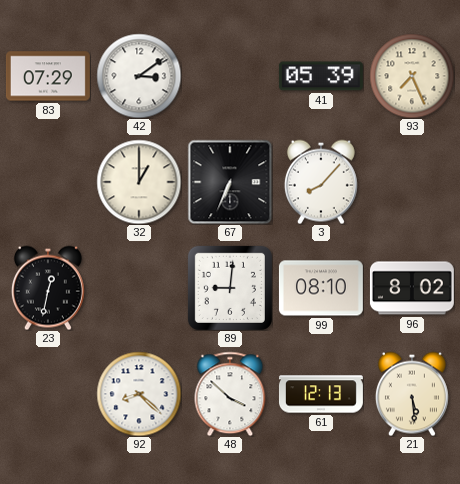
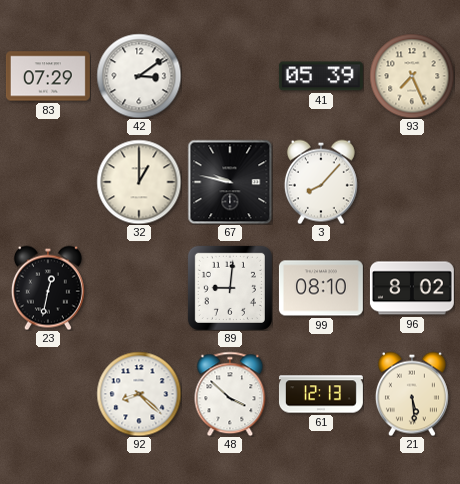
67: 6:34 -> 9:47 (230, 182)
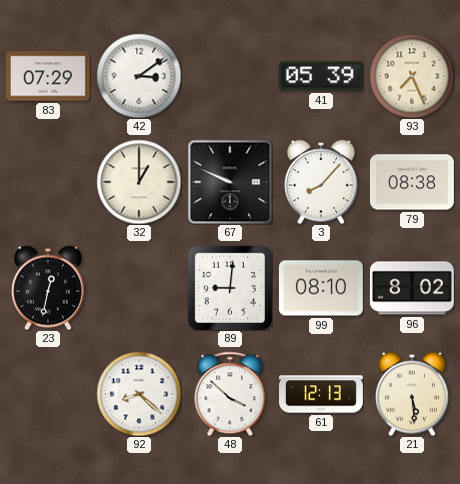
67: 9:47 -> 9:49 (230, 182)
79: none -> 08:38 (412, 182)
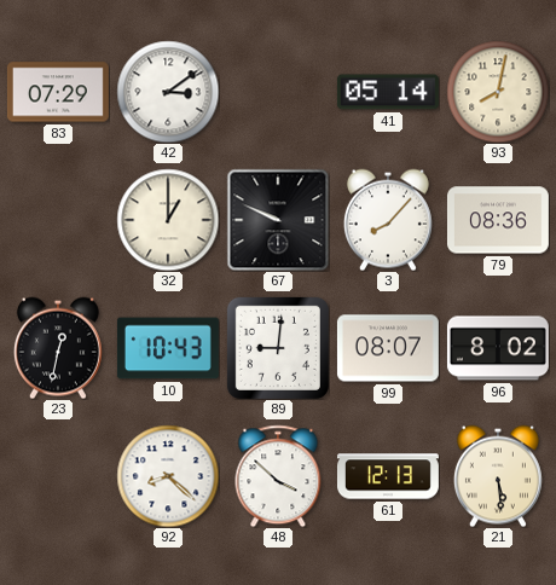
41: 05:39 -> 05:14 (388, 92)
93: 7:26 -> 8:02 (498, 92)
79: 08:38 -> 08:36 (498, 220)
10: none -> 10:43 (168, 348)
99: 08:10 -> 08:07 (388, 348)
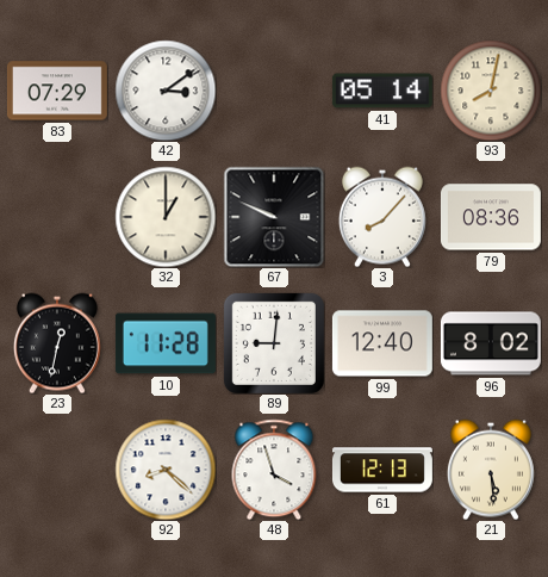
10: 10:43 -> 11:28 (166, 343)
99: 08:07 -> 12:40 (382, 343)
48: 3:52 -> 3:57 (274, 470)
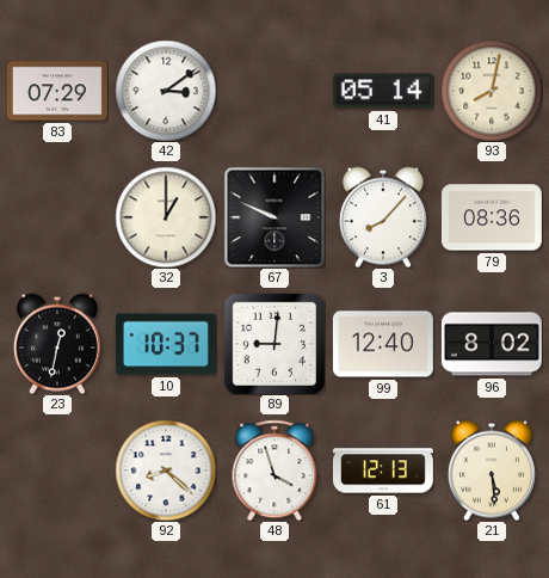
10: 11:28 -> 10:37 (166, 344)
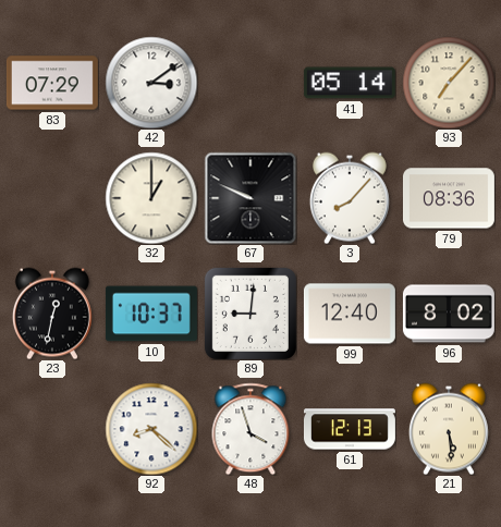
93: 8:02 -> 7:07 (449, 83)
